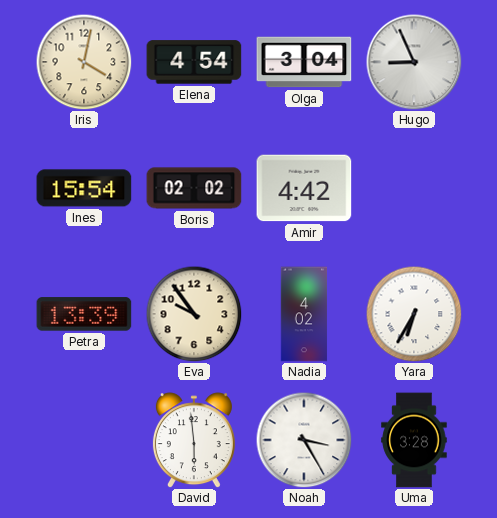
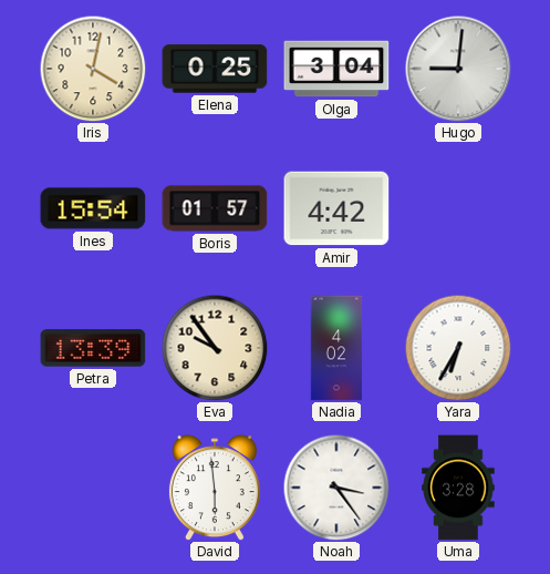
Elena: 4:54 -> 0:25 (215, 69)
Hugo: 8:56 -> 9:01 (458, 69)
Boris: 02:02 -> 01:57 (215, 208)
Noah: 3:25 -> 3:24 (336, 488)
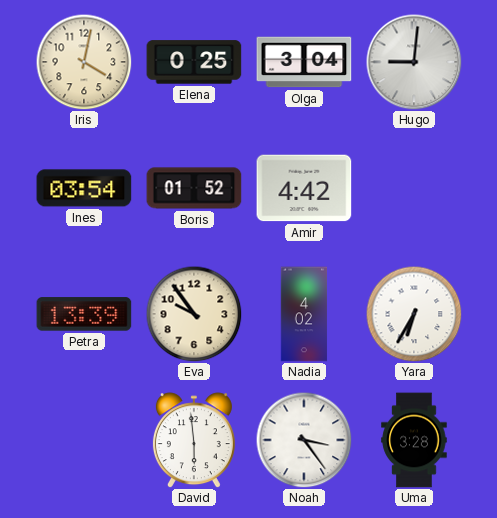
Ines: 15:54 -> 03:54 (84, 188)
Boris: 01:57 -> 01:52 (194, 188)
